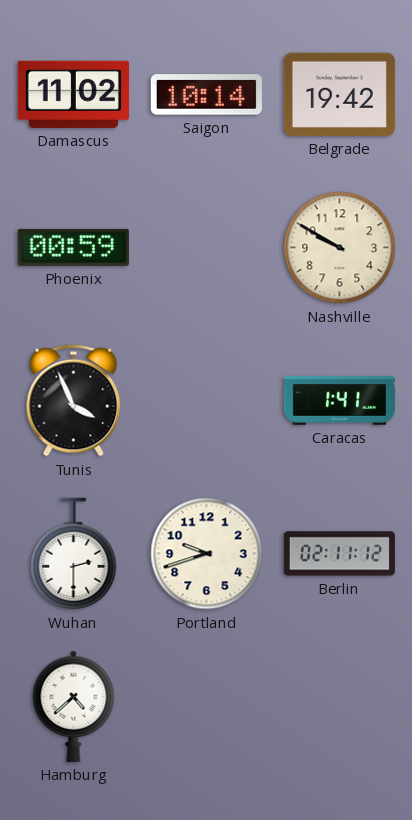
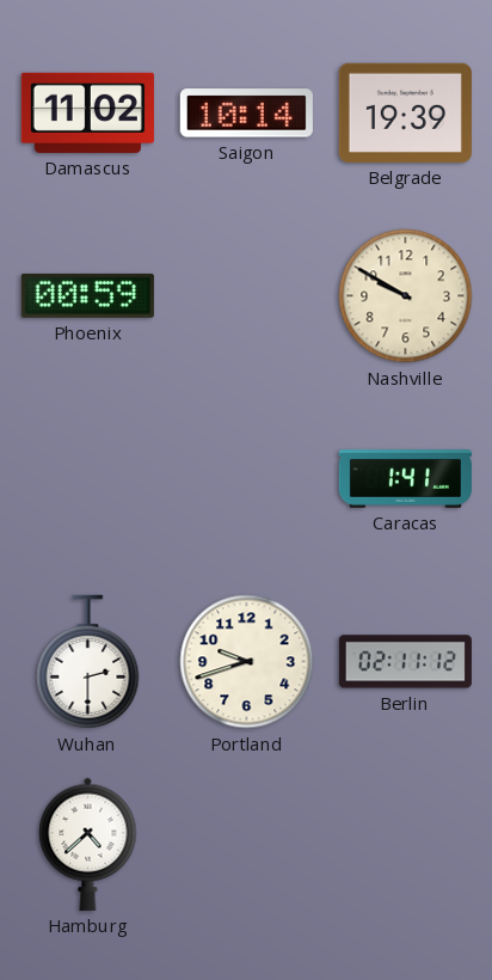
Belgrade: 19:42 -> 19:39 (405, 112)
Tunis: 3:56 -> none (74, 401)
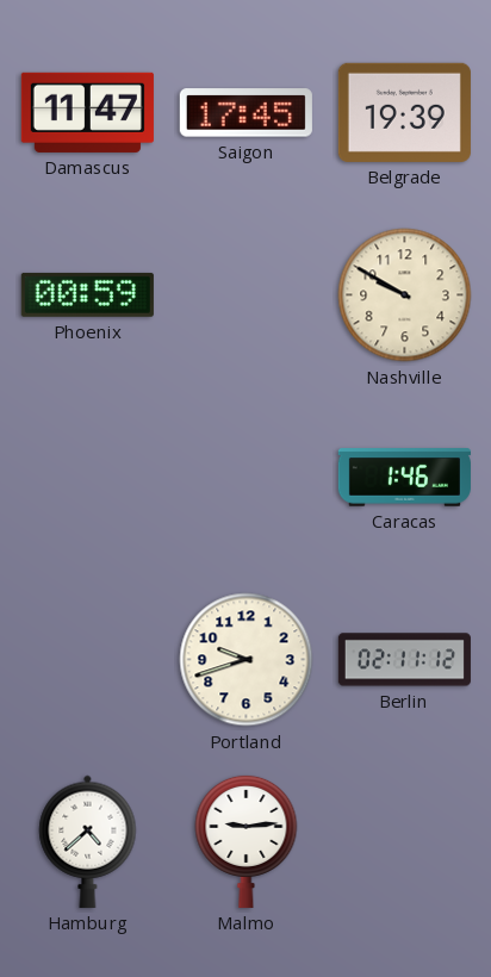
Damascus: 11:02 -> 11:47 (87, 112)
Saigon: 10:14 -> 17:45 (245, 113)
Caracas: 1:41 -> 1:46 (404, 478)
Wuhan: 2:30 -> none (88, 662)
Malmo: none -> 9:14 (247, 841)
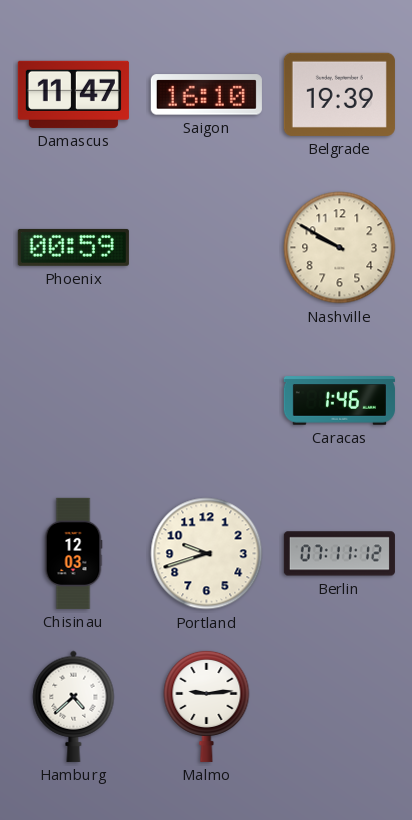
Saigon: 17:45 -> 16:10 (206, 95)
Chisinau: none -> 12:03 (73, 553)
Berlin: 02:11 -> 07:11 (339, 554)
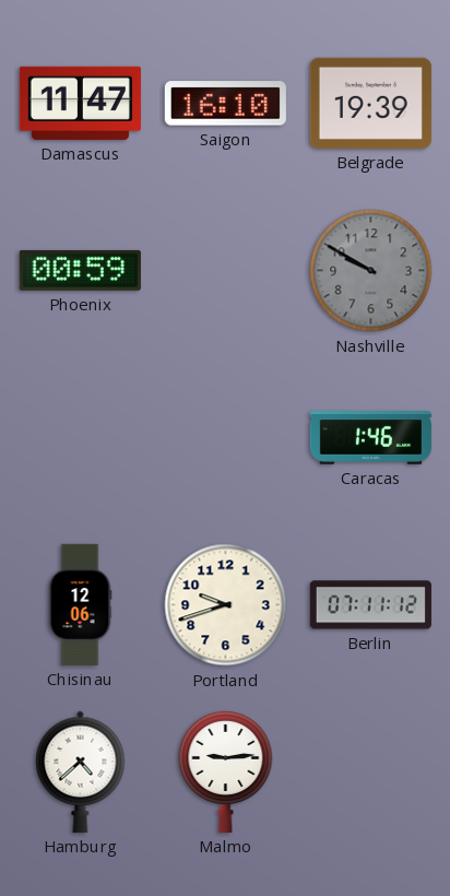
Nashville dial: cream -> grey (371, 271)
Chisinau: 12:03 -> 12:06 (80, 604)
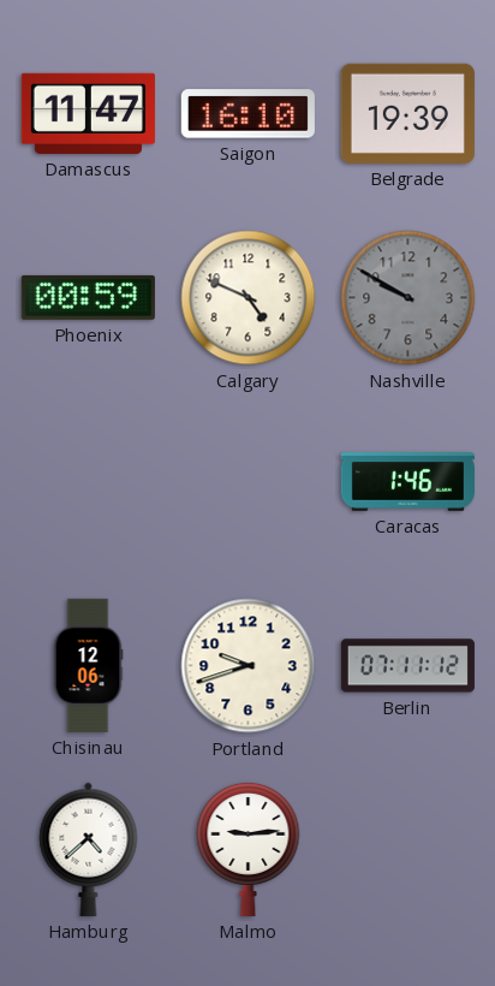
Calgary: none -> 4:49 (249, 298)
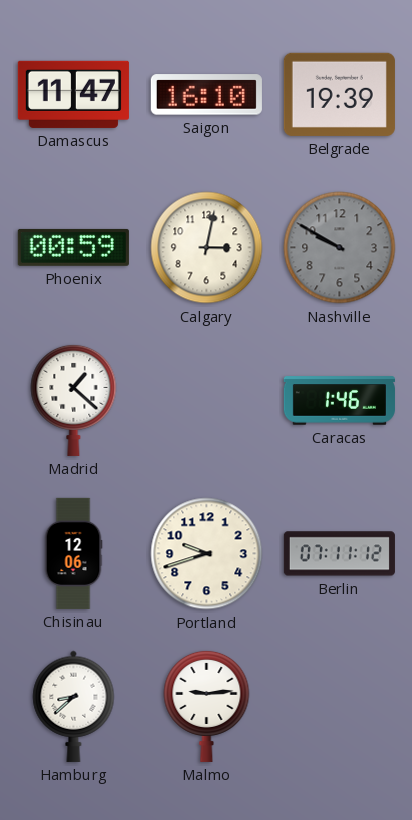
Calgary: 4:49 -> 3:02 (207, 248)
Madrid: none -> 1:22 (74, 400)
Hamburg: 4:38 -> 8:38 (74, 706)
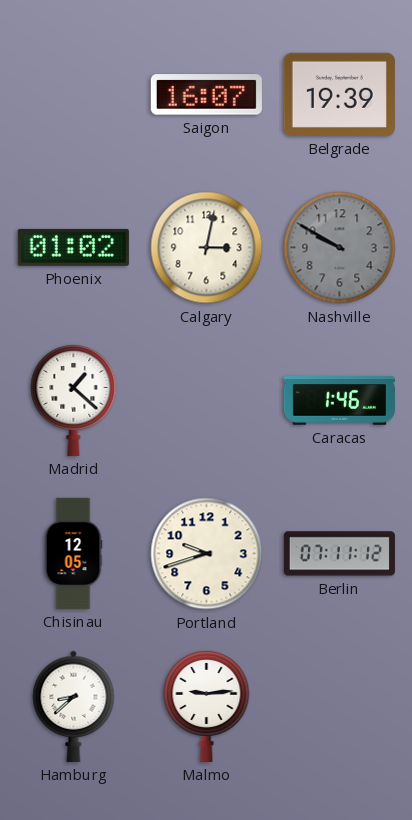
Damascus: 11:47 -> none (73, 94)
Saigon: 16:10 -> 16:07 (206, 95)
Phoenix: 00:59 -> 01:02 (73, 247)
Chisinau: 12:06 -> 12:05 (73, 553)
